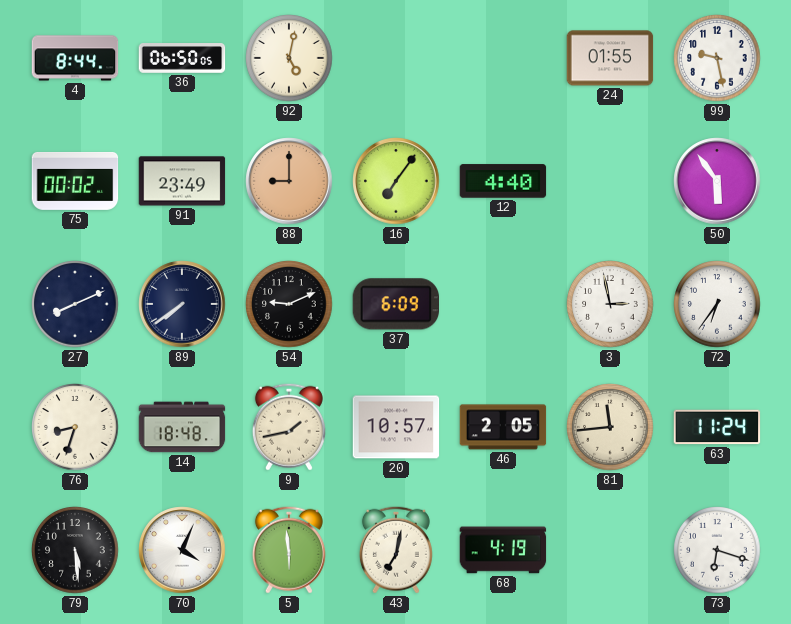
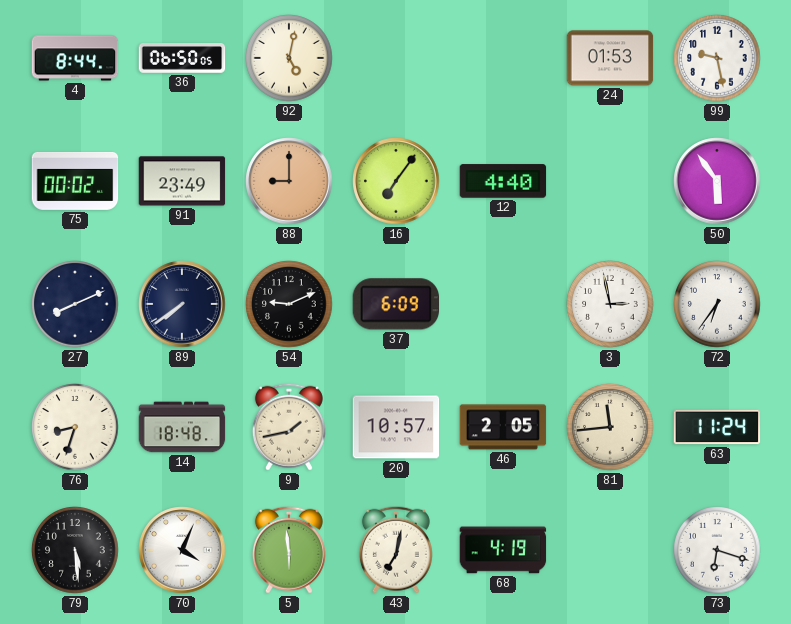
24: 01:55 -> 01:53 (610, 58)
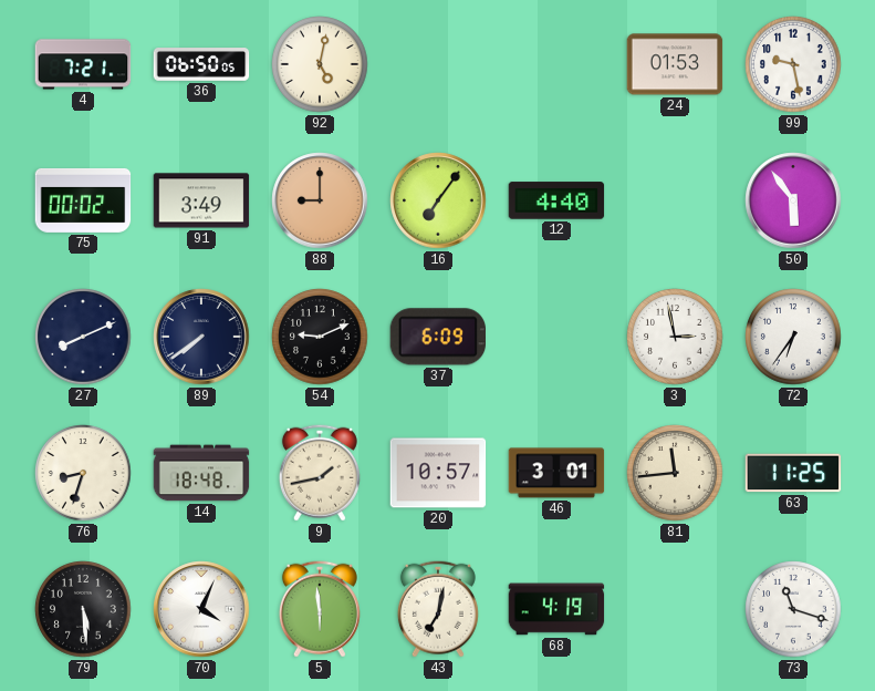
4: 8:44 -> 7:21 (83, 64)
91: 23:49 -> 3:49 (201, 200)
46: 2:05 -> 3:01 (556, 473)
63: 11:24 -> 11:25 (793, 473)
73: 6:18 -> 11:18 (793, 609)
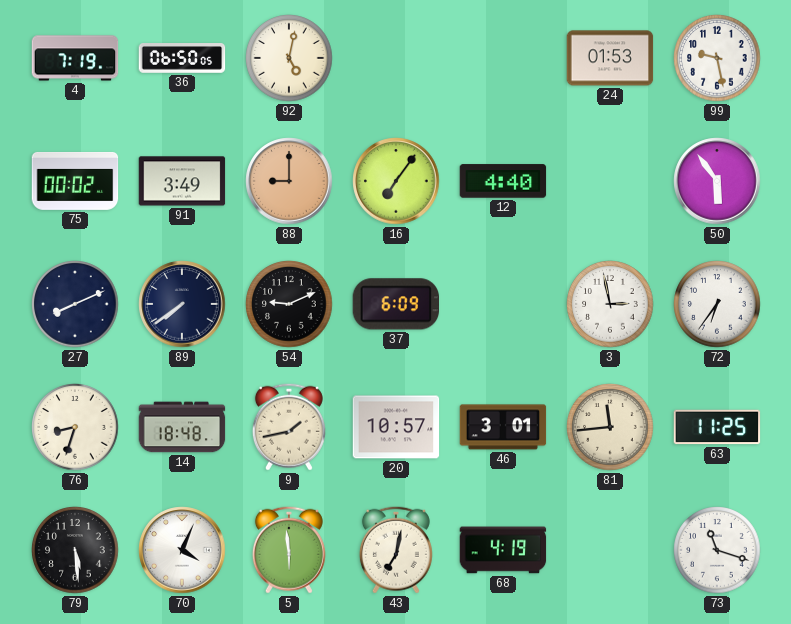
4: 7:21 -> 7:19 (75, 58)
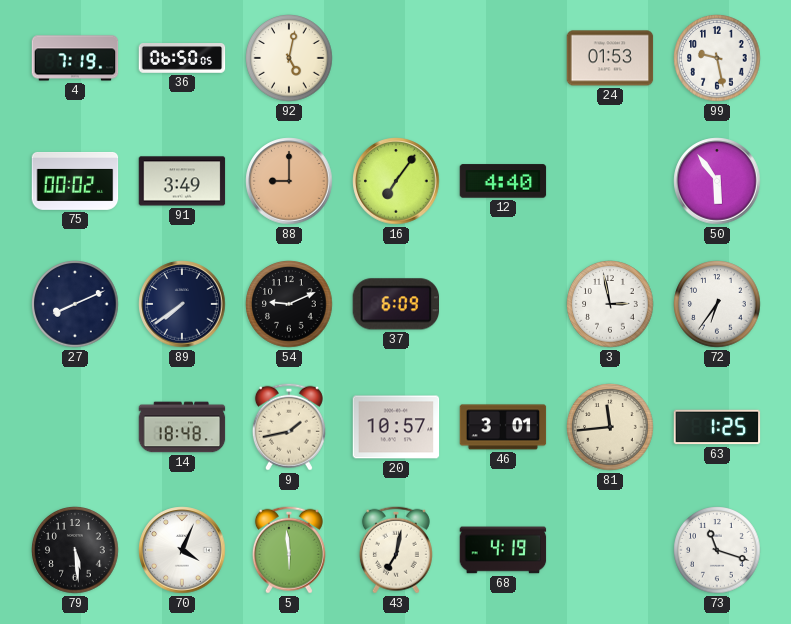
76: 8:33 -> none (75, 427)
63: 11:25 -> 1:25 (717, 427)
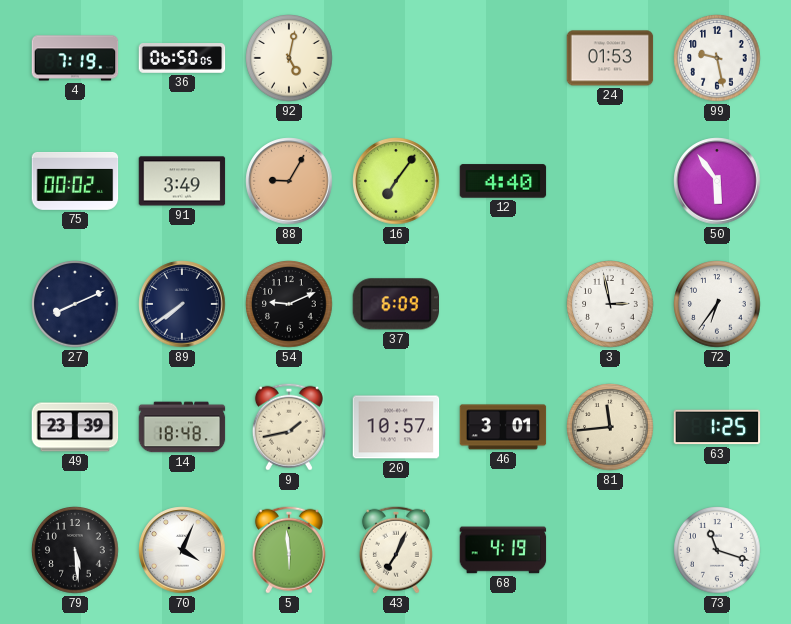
88: 9:00 -> 9:05 (289, 181)
49: none -> 23:39 (75, 427)
43: 7:02 -> 7:04 (396, 550)
